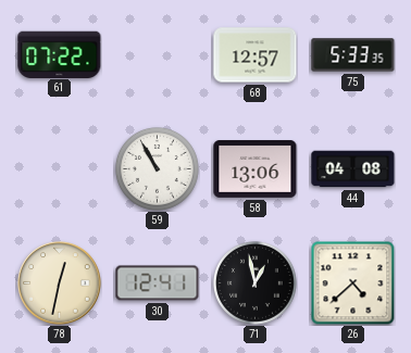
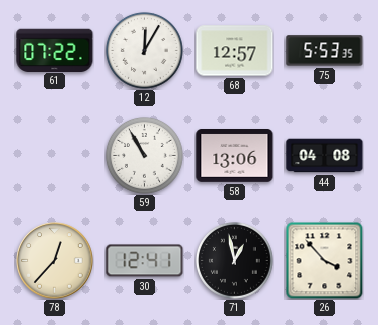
12: none -> 12:05 (145, 51)
75: 5:33 -> 5:53 (325, 51)
78: 12:32 -> 12:37 (55, 261)
26: 4:38 -> 3:53 (324, 260)
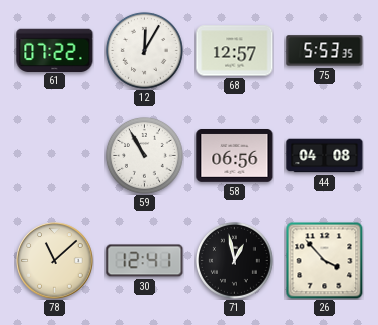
58: 13:06 -> 06:56 (235, 156)
78: 12:37 -> 11:08 (55, 261)
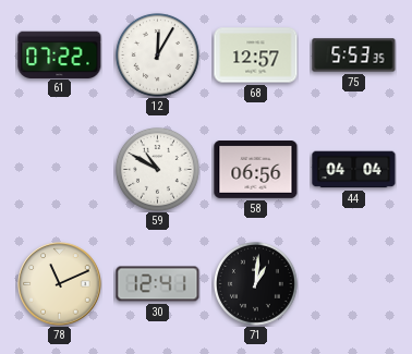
59: 10:55 -> 10:50 (158, 170)
44: 04:08 -> 04:04 (354, 170)
78: 11:08 -> 11:11 (60, 284)
71: 12:58 -> 1:01 (256, 284)
26: 3:53 -> none (324, 260)
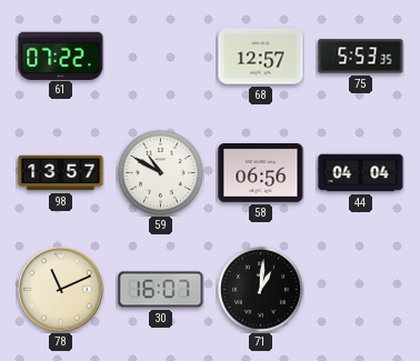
12: 12:05 -> none (158, 56)
98: none -> 13:57 (61, 173)
30: 12:41 -> 16:07 (161, 290)
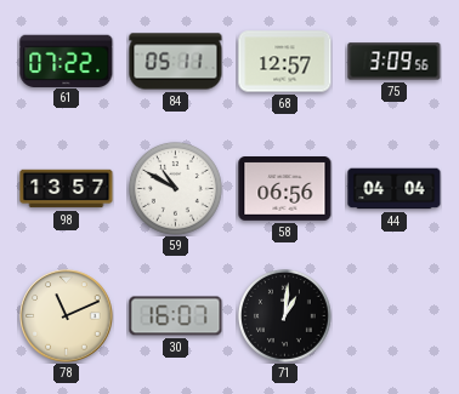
84: none -> 05:11 (176, 62)
75: 5:53 -> 3:09 (395, 62)
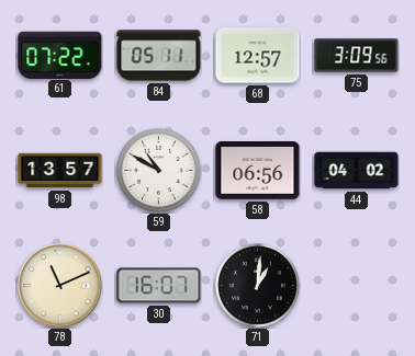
44: 04:04 -> 04:02 (357, 171)
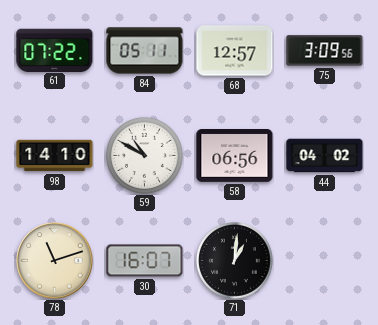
98: 13:57 -> 14:10 (55, 156)
78: 11:11 -> 11:12 (55, 261)
